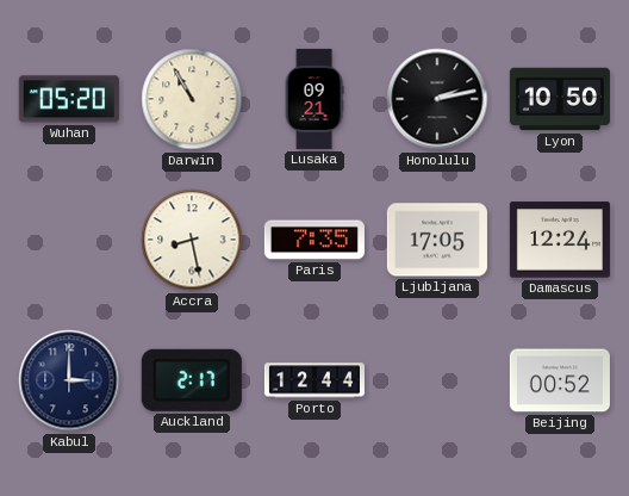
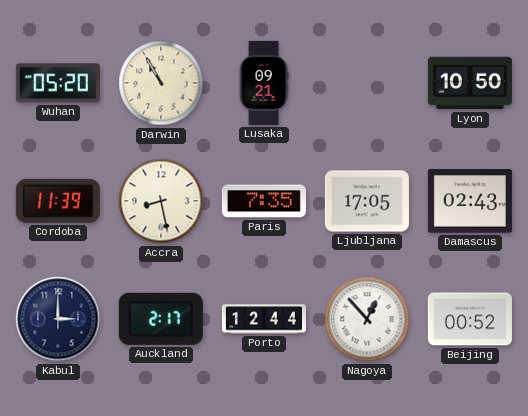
Honolulu: 2:13 -> none (437, 99)
Cordoba: none -> 11:39 (58, 201)
Damascus: 12:24 -> 02:43 (470, 201)
Nagoya: none -> 12:53 (367, 319)
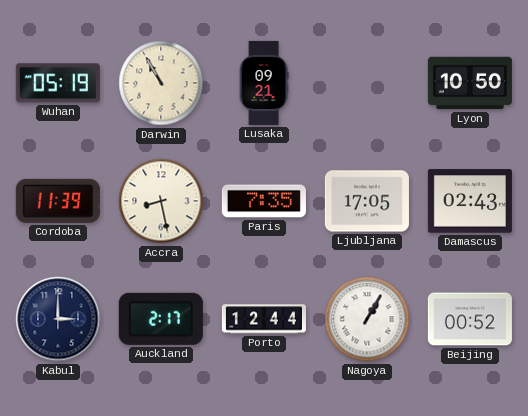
Wuhan: 05:20 -> 05:19 (58, 83)
Nagoya: 12:53 -> 1:05 (367, 319)
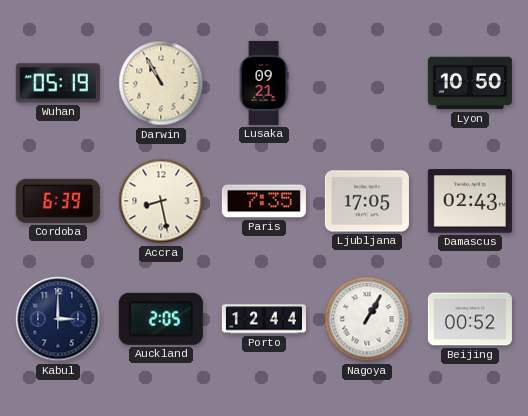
Cordoba: 11:39 -> 6:39 (58, 201)
Auckland: 2:17 -> 2:05 (161, 319)
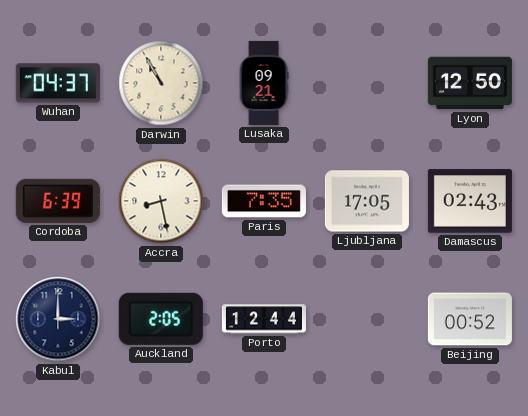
Wuhan: 05:19 -> 04:37 (58, 83)
Lyon: 10:50 -> 12:50 (470, 83)
Nagoya: 1:05 -> none (367, 319)
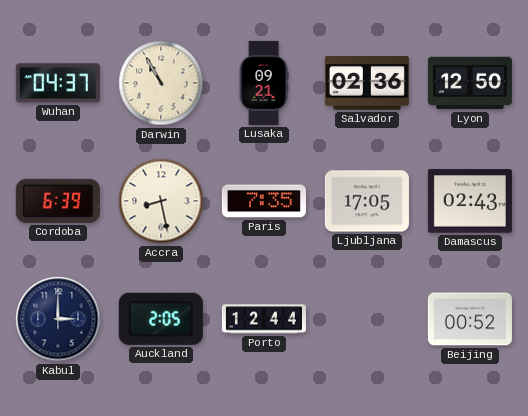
Salvador: none -> 02:36 (367, 83)
